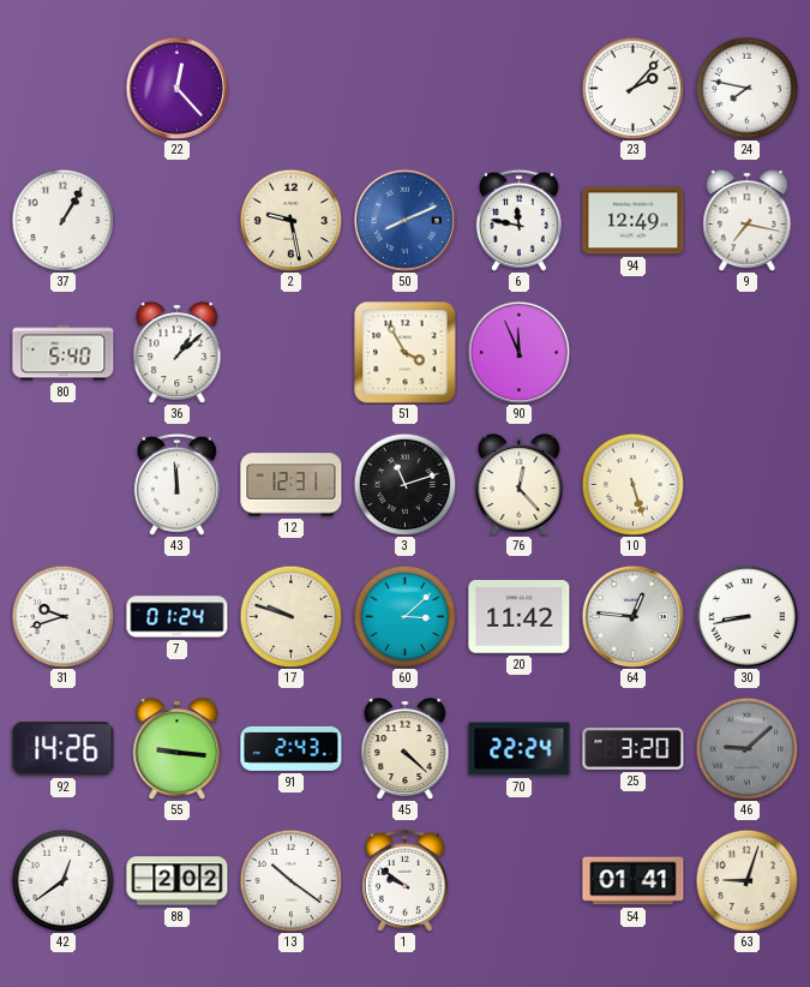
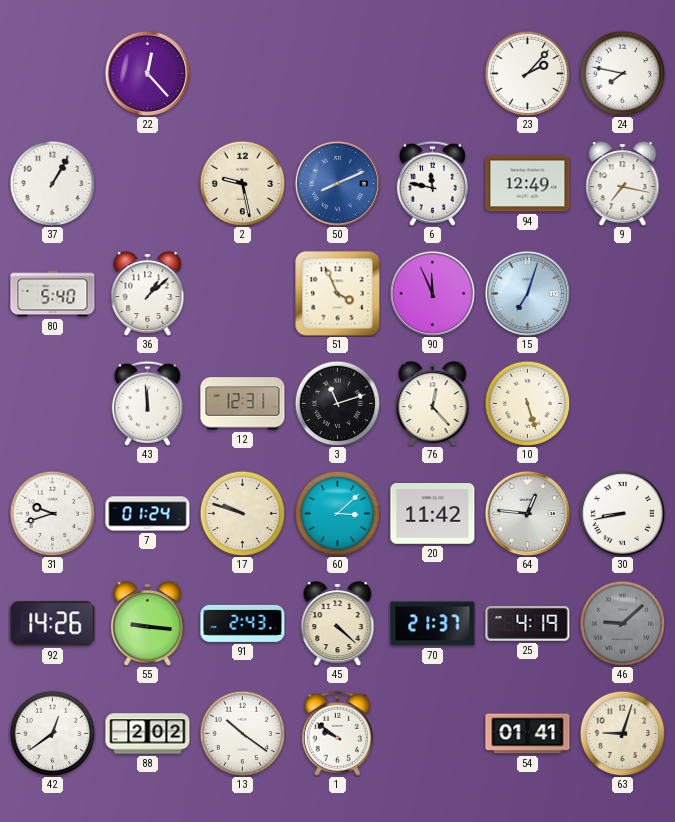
51: 3:55 -> 3:56 (338, 294)
15: none -> 7:03 (527, 293)
70: 22:24 -> 21:37 (433, 624)
25: 3:20 -> 4:19 (528, 624)
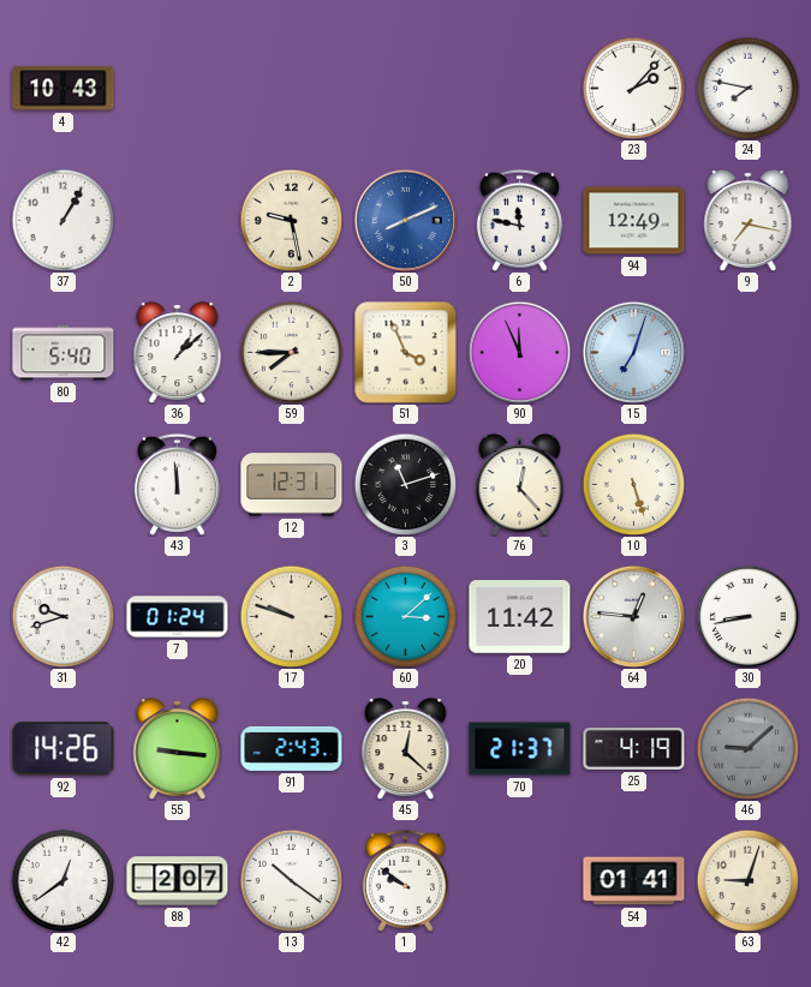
4: none -> 10:43 (64, 89)
22: 12:23 -> none (147, 73)
59: none -> 7:45 (291, 352)
45: 4:22 -> 12:22 (406, 749)
88: 2:02 -> 2:07 (178, 881)
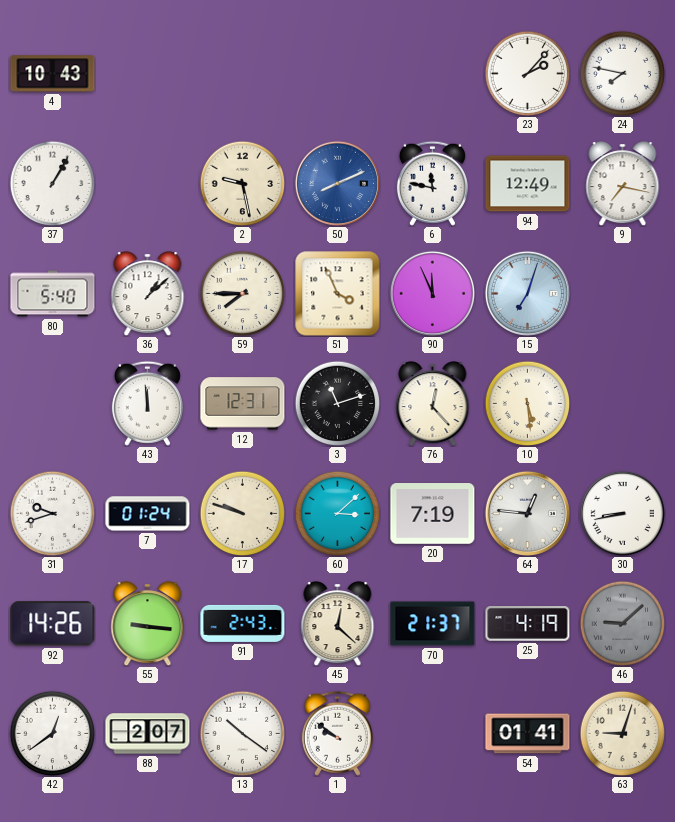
10: 5:27 -> 5:29 (527, 403)
20: 11:42 -> 7:19 (433, 514)
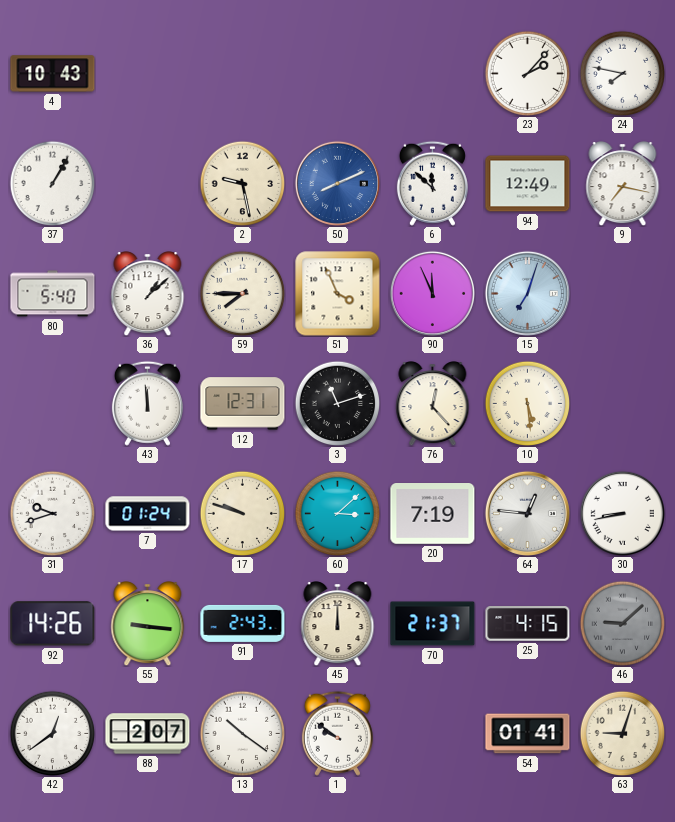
6: 11:47 -> 11:52 (432, 183)
45: 12:22 -> 12:00 (338, 624)
25: 4:19 -> 4:15 (528, 624)
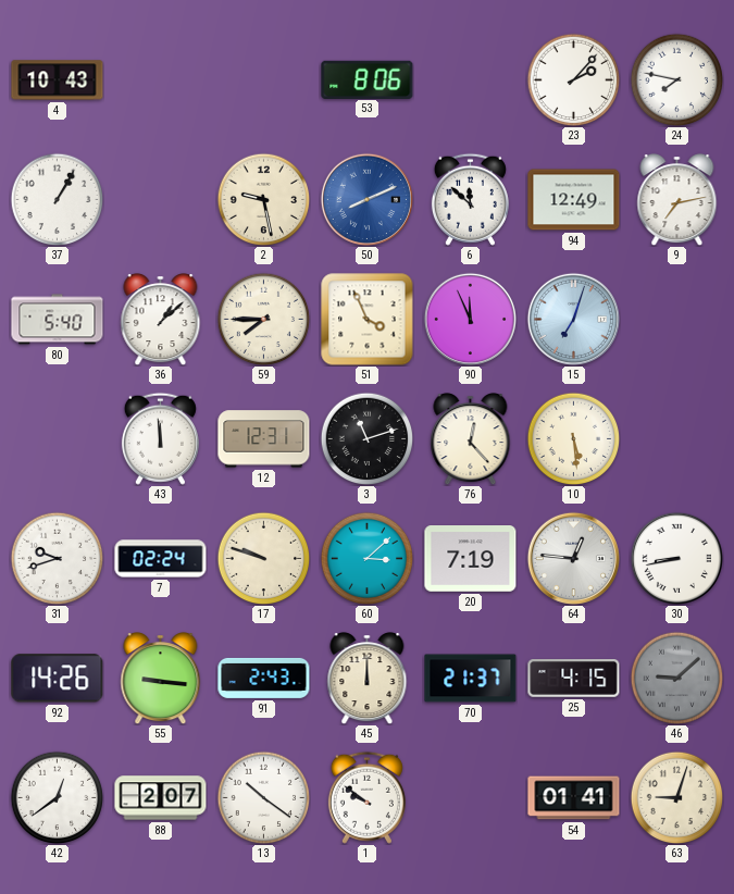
53: none -> 8:06 (368, 79)
9: 7:17 -> 7:13 (677, 200)
7: 01:24 -> 02:24 (161, 559)
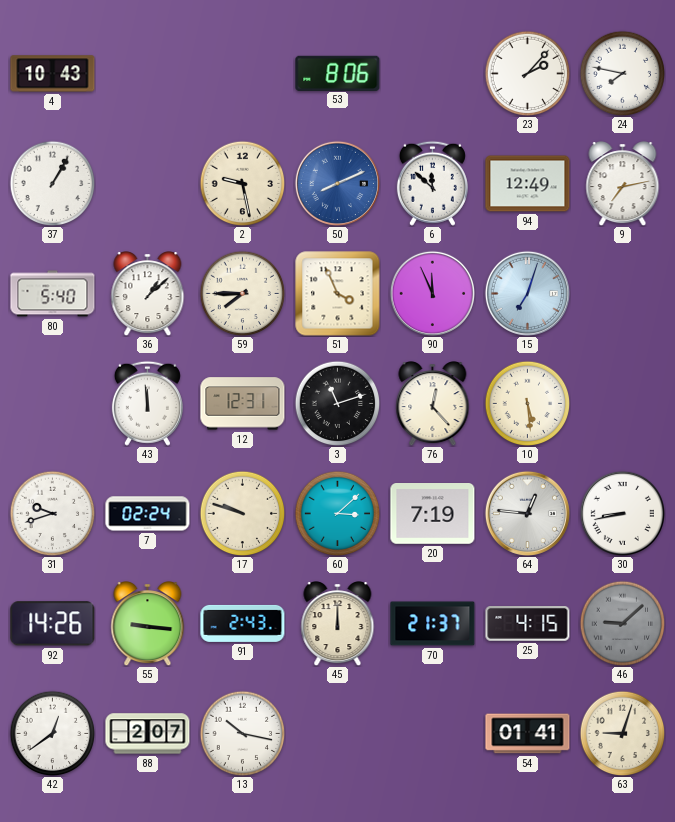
13: 10:21 -> 10:17 (242, 733)
1: 9:51 -> none (366, 797)
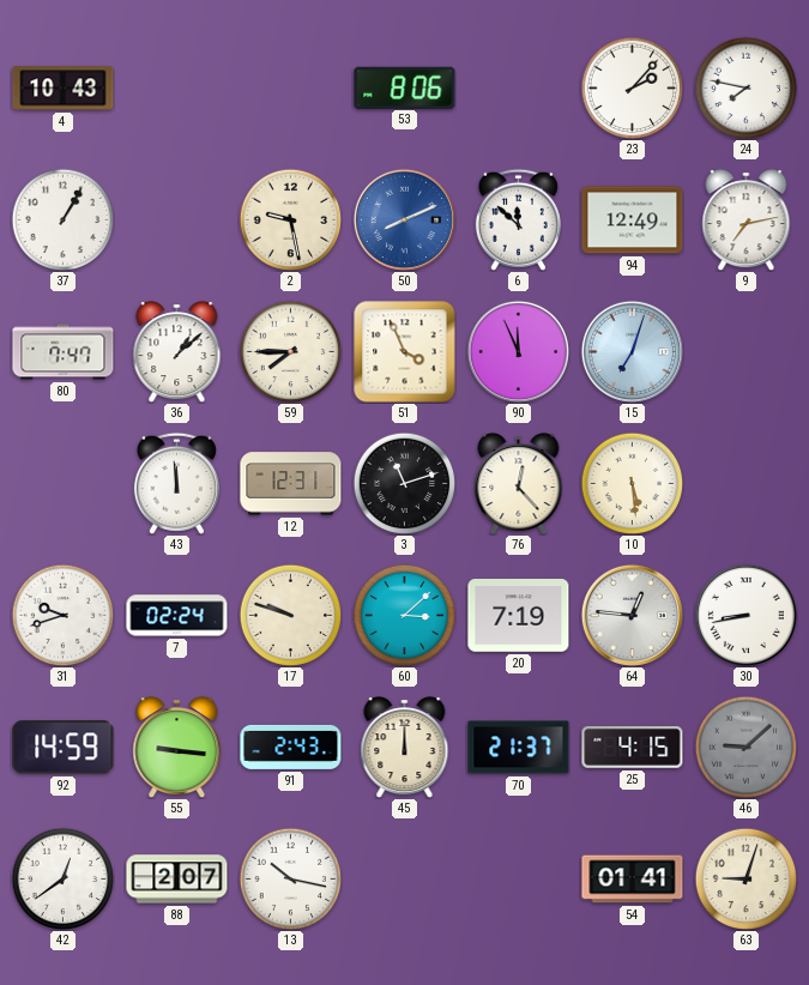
80: 5:40 -> 7:47 (64, 352)
92: 14:26 -> 14:59 (64, 748)
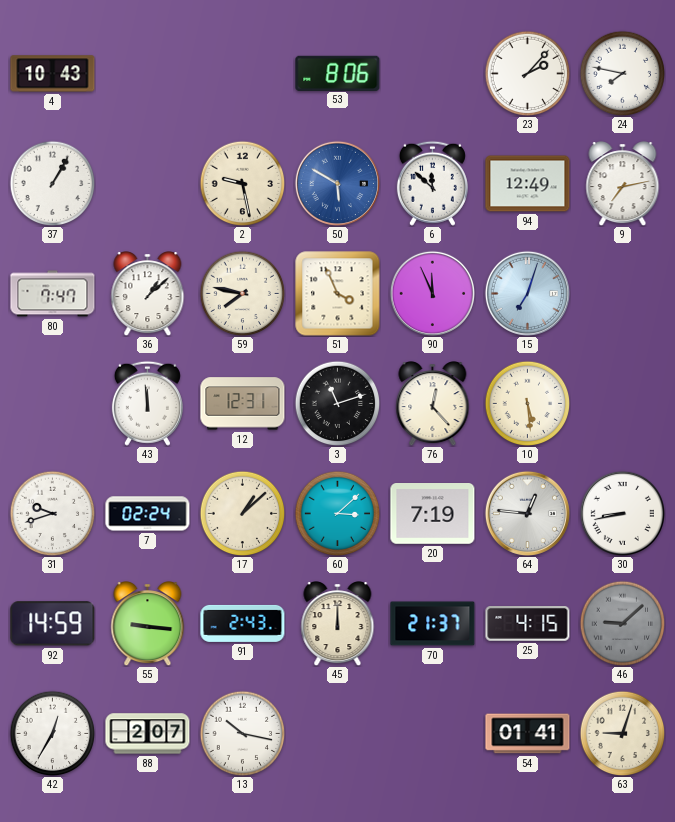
50: 8:11 -> 5:50 (337, 183)
59: 7:45 -> 7:47 (242, 293)
17: 9:48 -> 1:08 (242, 513)
42: 12:39 -> 12:35 (52, 733)
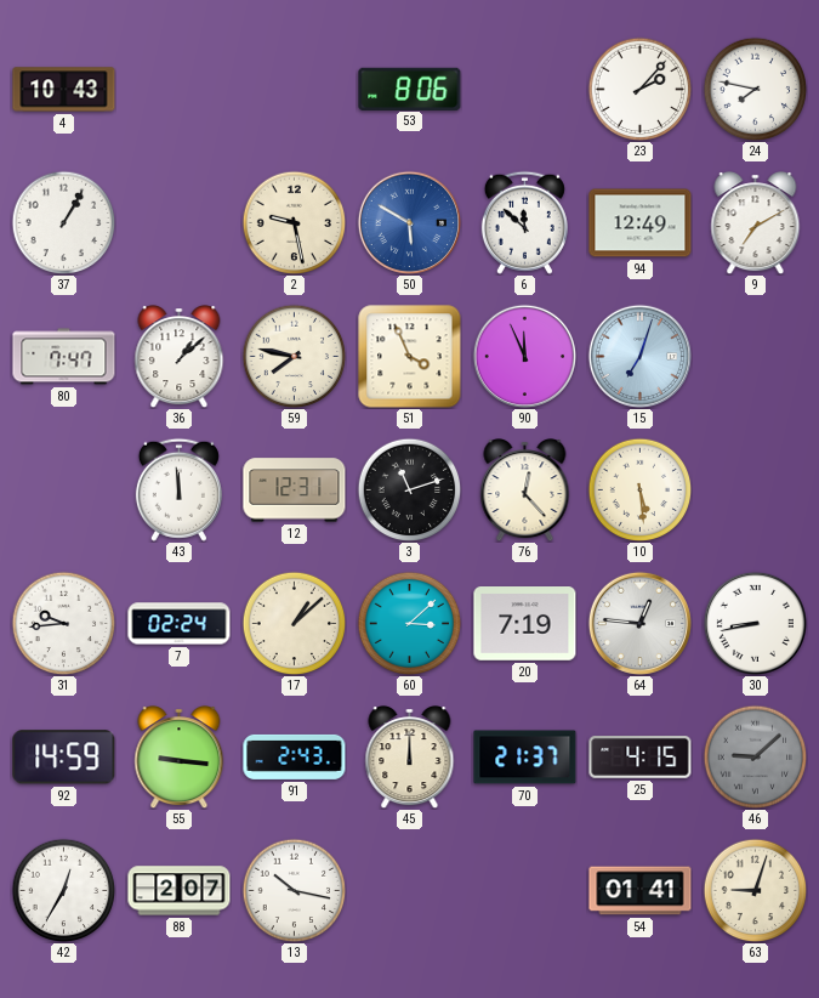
9: 7:13 -> 7:10 (756, 223)
31: 9:42 -> 9:44 (63, 623)
